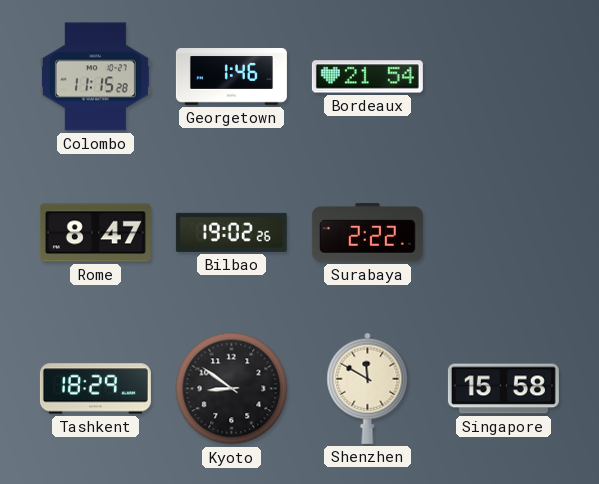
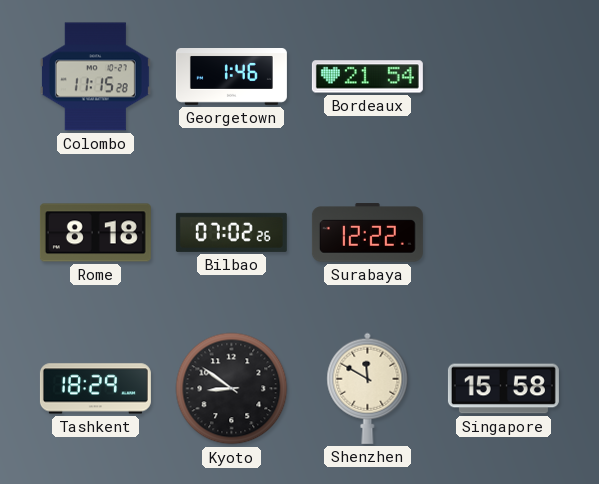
Rome: 8:47 -> 8:18 (95, 233)
Bilbao: 19:02 -> 07:02 (231, 232)
Surabaya: 2:22 -> 12:22 (367, 233)
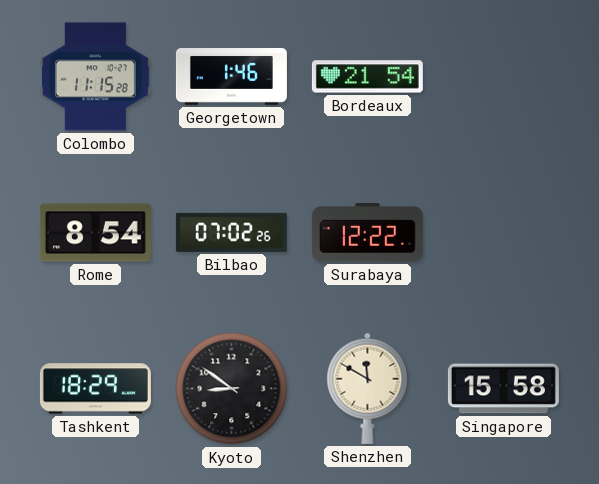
Rome: 8:18 -> 8:54 (95, 233)
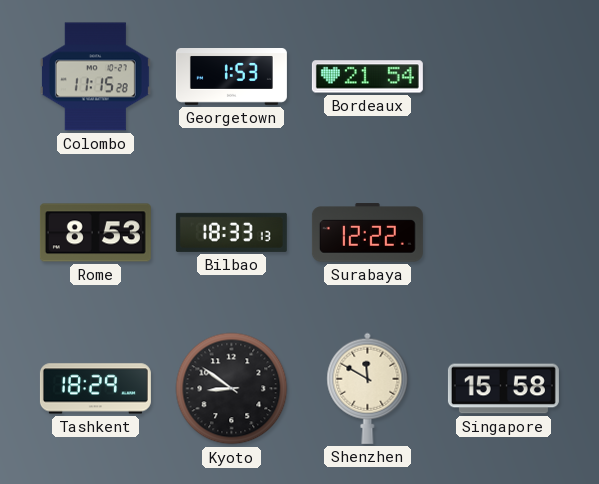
Georgetown: 1:46 -> 1:53 (231, 77)
Rome: 8:54 -> 8:53 (95, 233)
Bilbao: 07:02 -> 18:33 (231, 232)
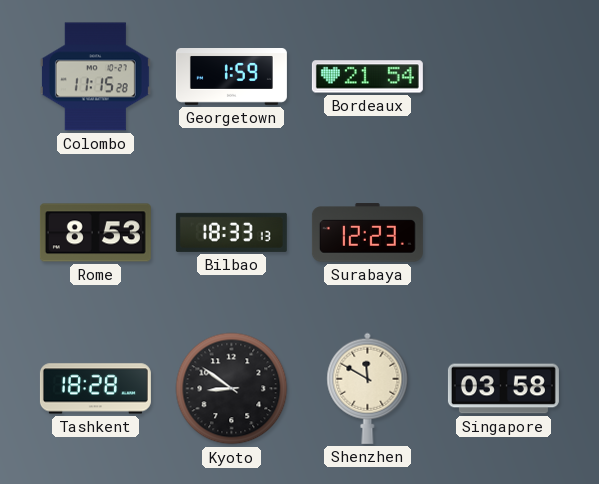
Georgetown: 1:53 -> 1:59 (231, 77)
Surabaya: 12:22 -> 12:23 (367, 233)
Tashkent: 18:29 -> 18:28 (95, 389)
Singapore: 15:58 -> 03:58 (503, 389)
